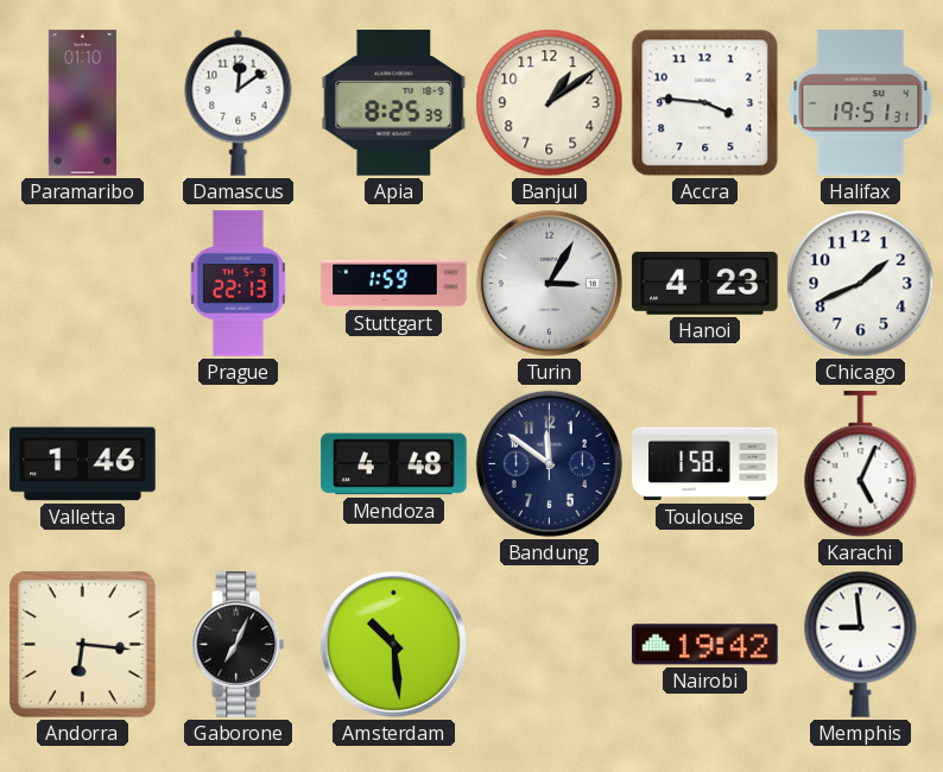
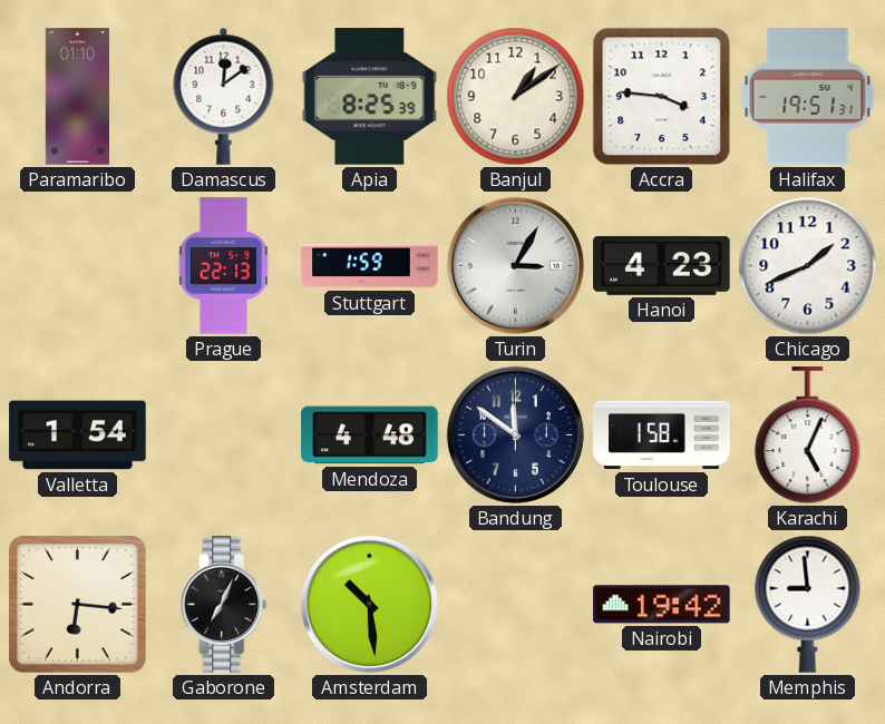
Valletta: 1:46 -> 1:54 (78, 436)
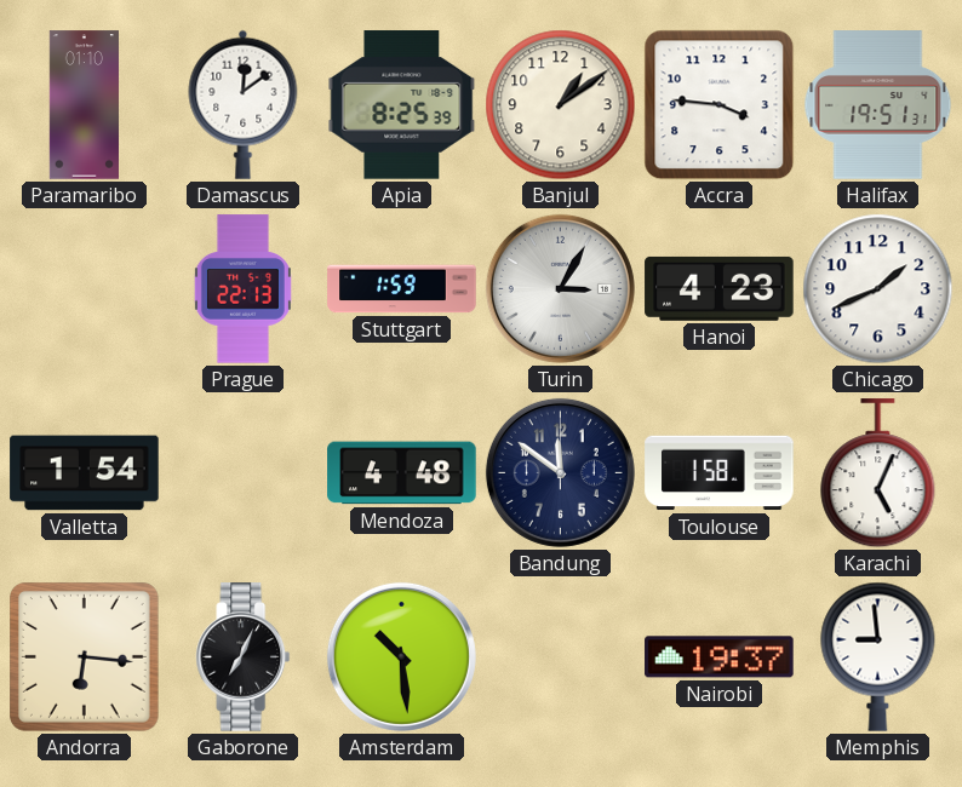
Nairobi: 19:42 -> 19:37 (720, 657)
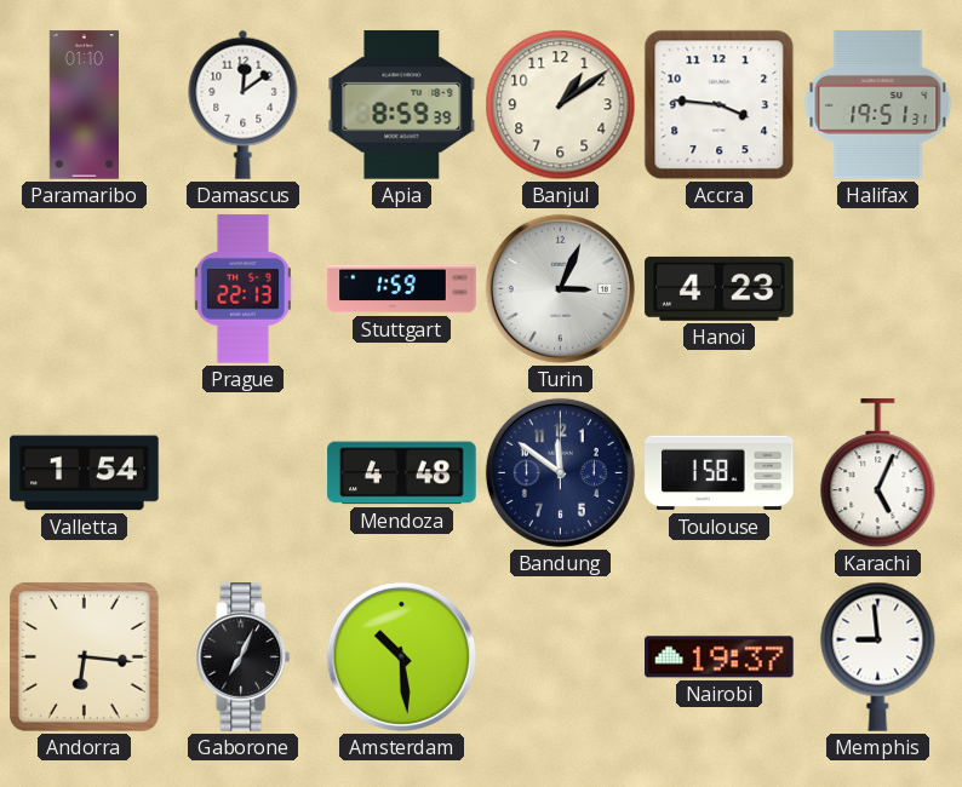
Apia: 8:25 -> 8:59 (402, 105)
Turin: 3:05 -> 3:04 (560, 288)
Chicago: 1:41 -> none (878, 289)
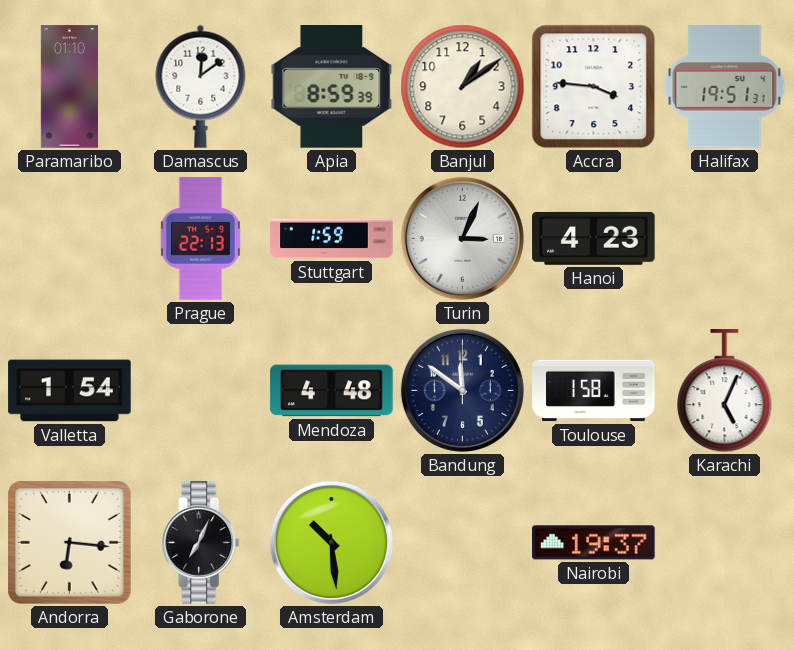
Memphis: 8:59 -> none (878, 656)
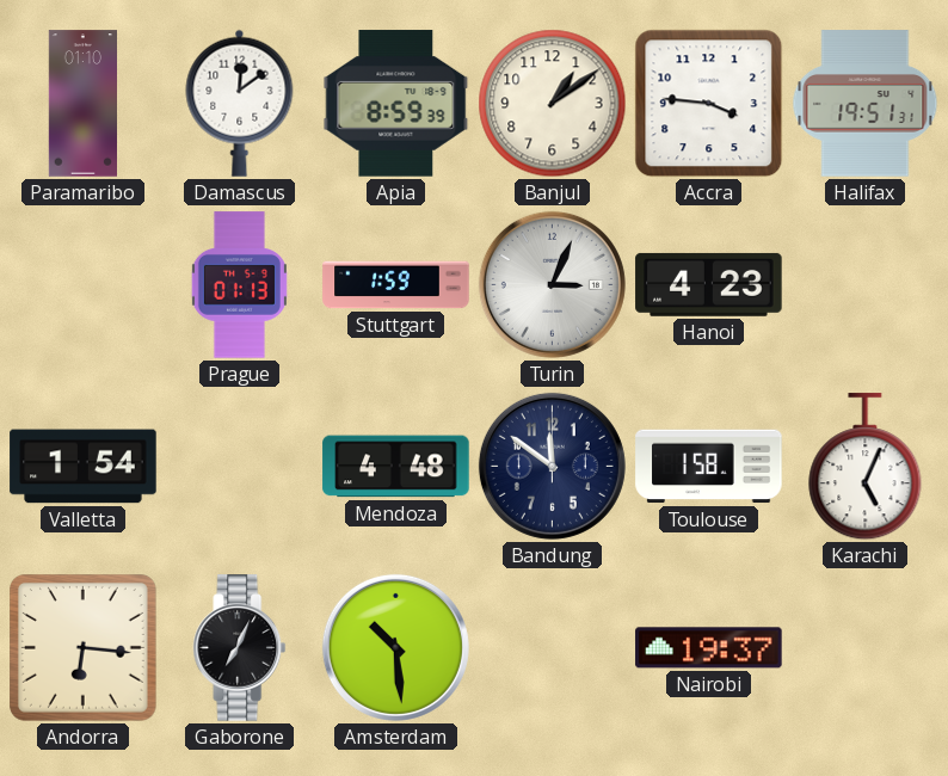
Prague: 22:13 -> 01:13 (239, 285)
